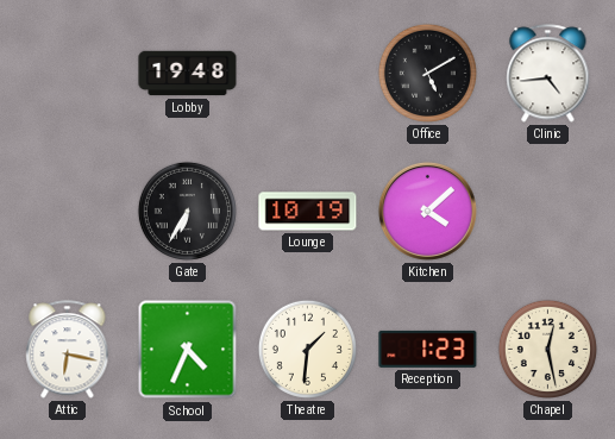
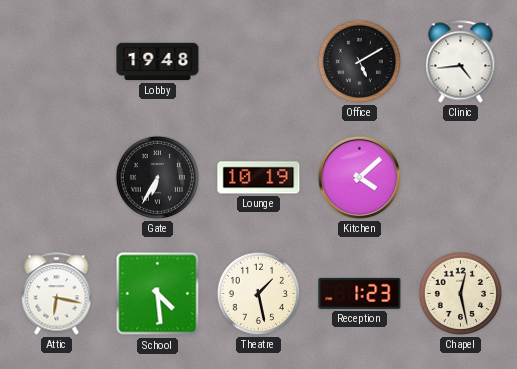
School: 4:34 -> 4:29 (158, 294)
Theatre: 1:31 -> 1:28 (258, 293)
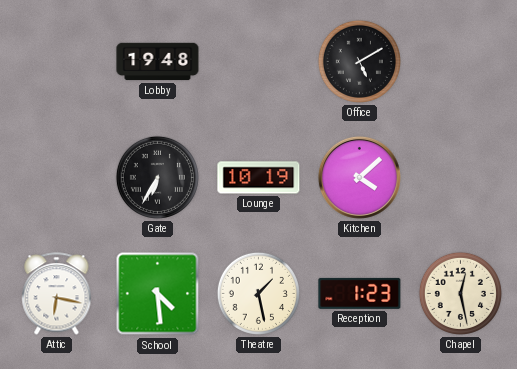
Clinic: 4:44 -> none (461, 62)
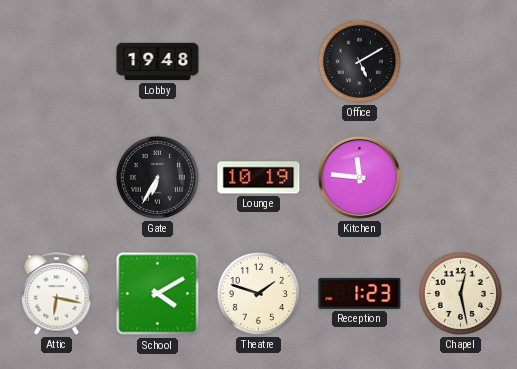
Kitchen: 4:08 -> 11:46 (359, 177)
School: 4:29 -> 4:10 (158, 294)
Theatre: 1:28 -> 1:48 (258, 293)
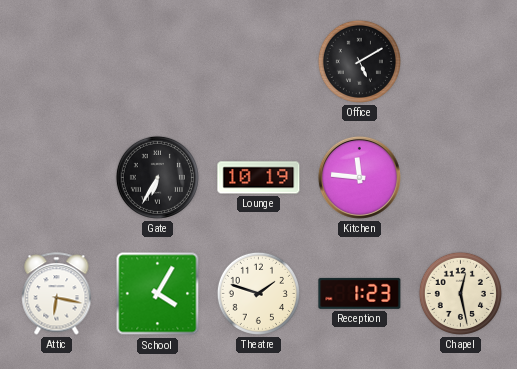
Lobby: 19:48 -> none (158, 62)
School: 4:10 -> 4:05 (158, 294)
